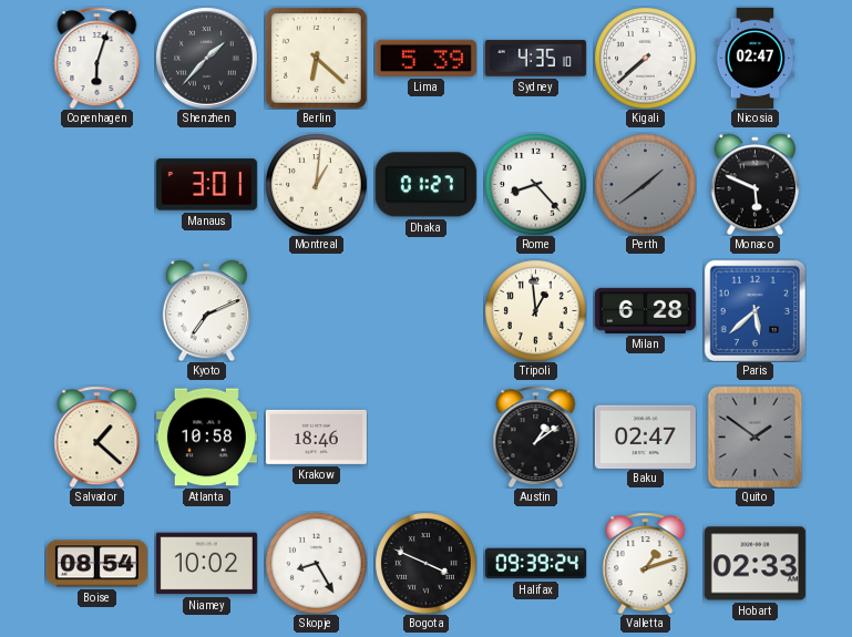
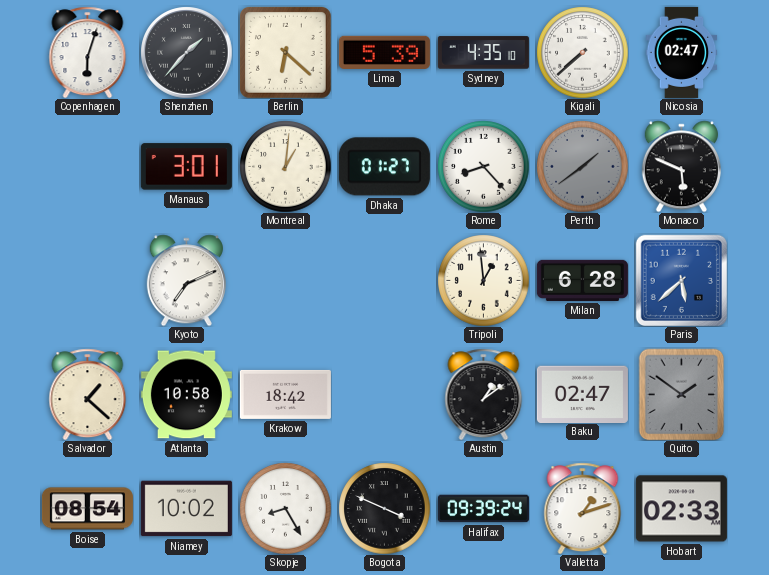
Krakow: 18:46 -> 18:42 (285, 394)
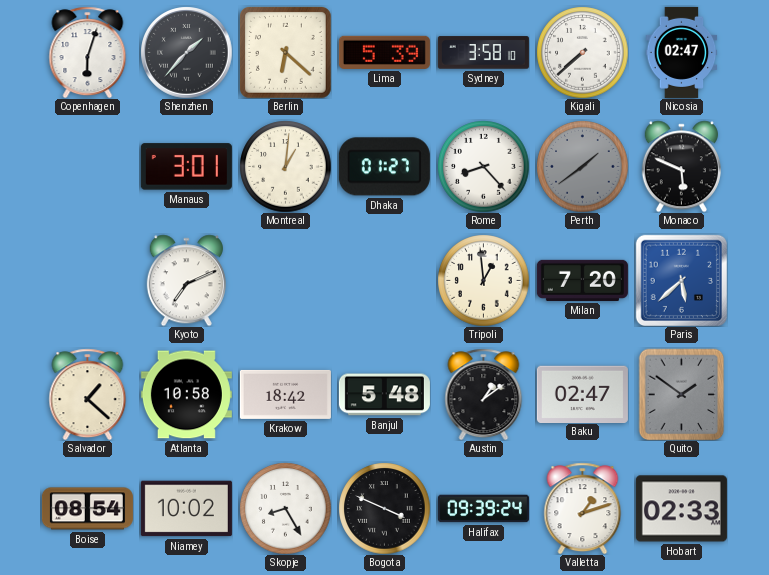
Sydney: 4:35 -> 3:58 (483, 53)
Milan: 6:28 -> 7:20 (582, 280)
Banjul: none -> 5:48 (384, 395)
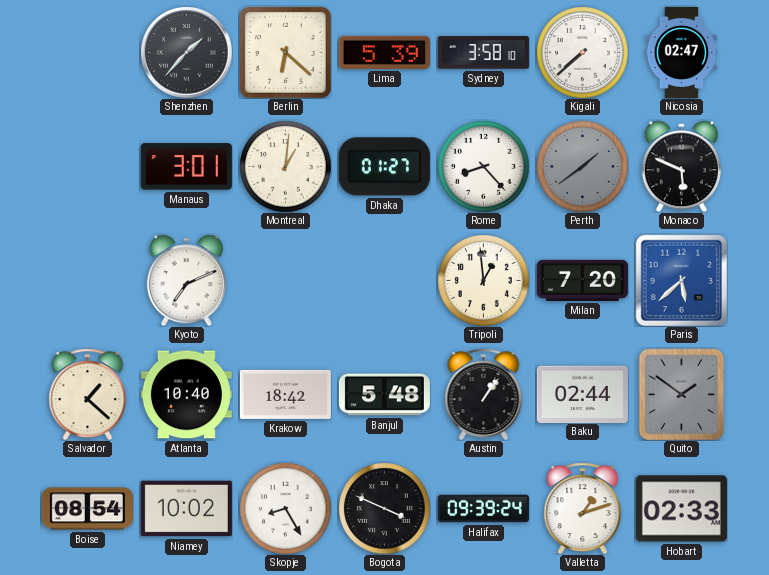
Copenhagen: 6:03 -> none (88, 52)
Atlanta: 10:58 -> 10:40 (186, 395)
Austin: 1:09 -> 1:06 (484, 394)
Baku: 02:47 -> 02:44 (582, 394)
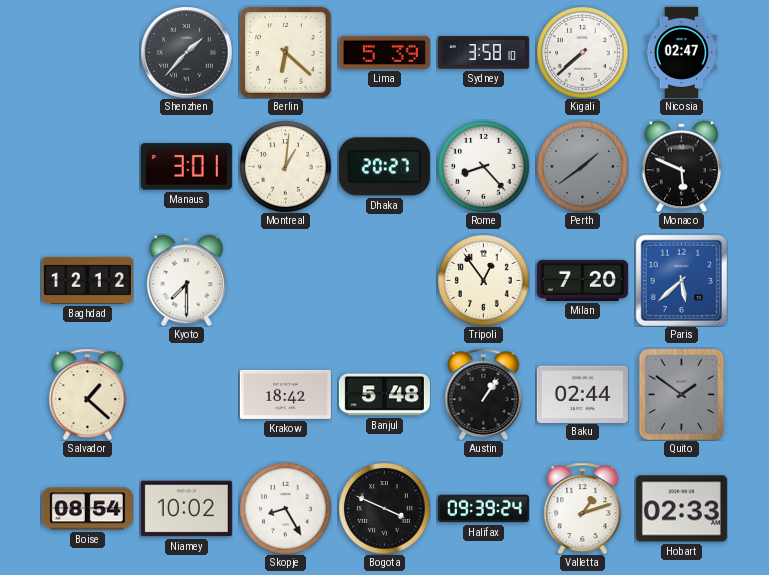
Dhaka: 01:27 -> 20:27 (384, 167)
Baghdad: none -> 12:12 (87, 280)
Kyoto: 7:11 -> 7:30 (186, 280)
Tripoli: 12:59 -> 12:54 (483, 280)
Atlanta: 10:40 -> none (186, 395)
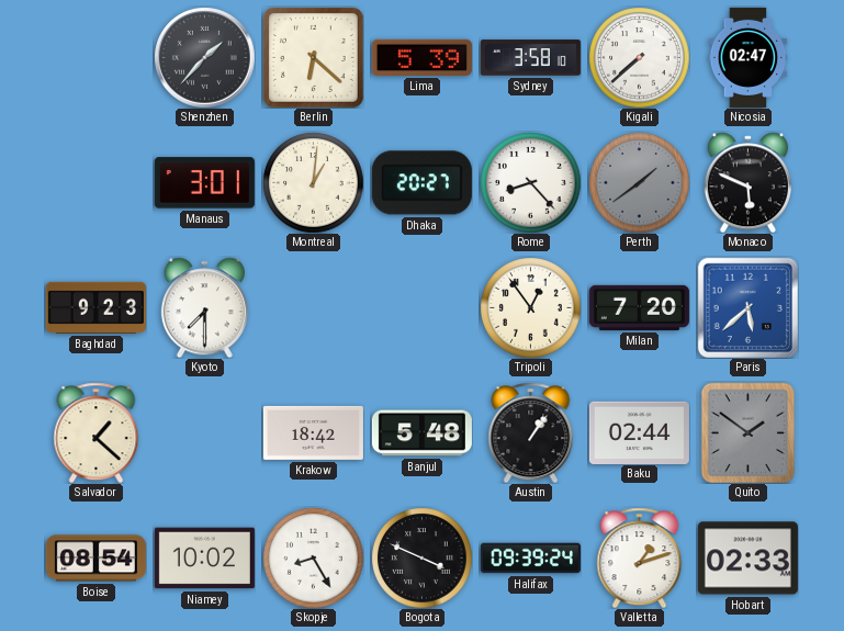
Baghdad: 12:12 -> 9:23 (95, 307)
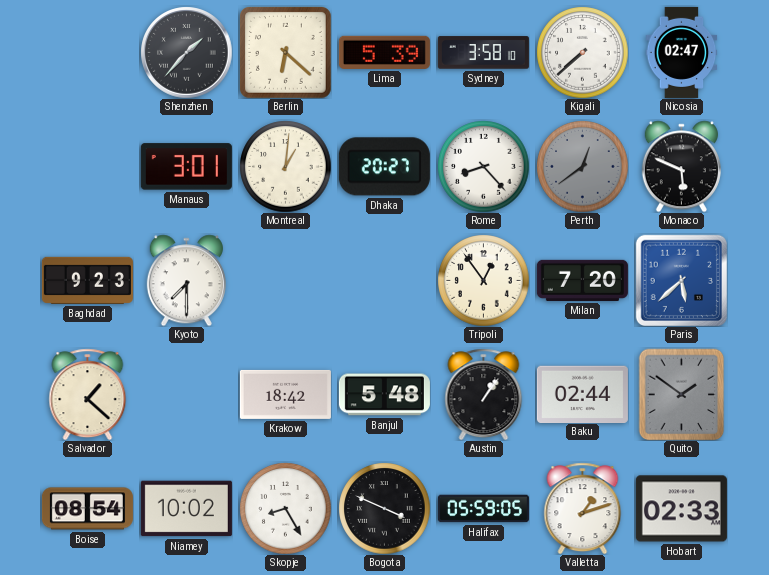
Perth: 1:39 -> 12:39 (582, 166)
Halifax: 09:39 -> 05:59 (483, 509)
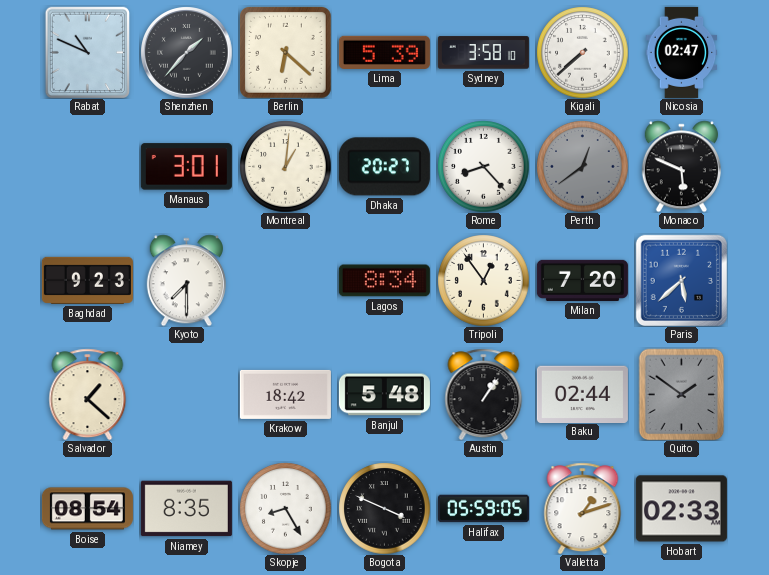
Rabat: none -> 10:49 (88, 52)
Lagos: none -> 8:34 (384, 281)
Niamey: 10:02 -> 8:35 (186, 509)
